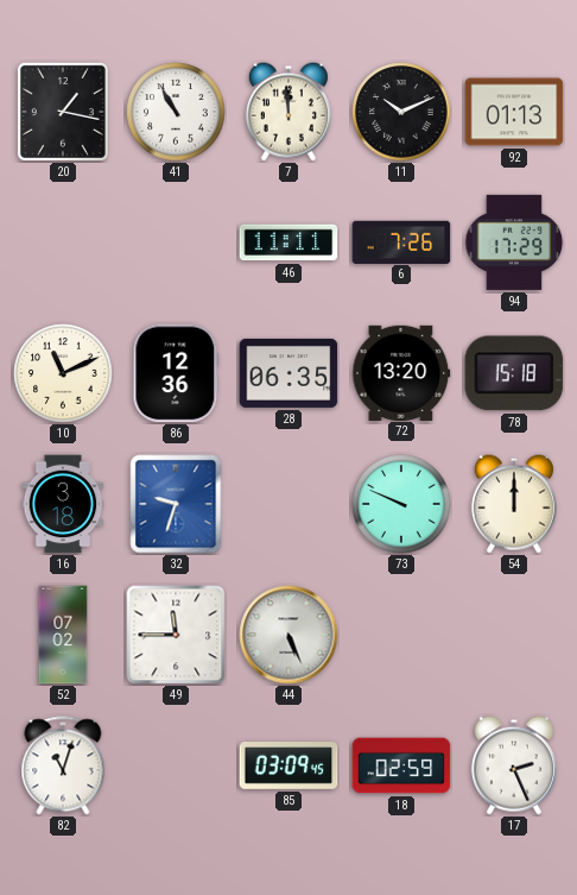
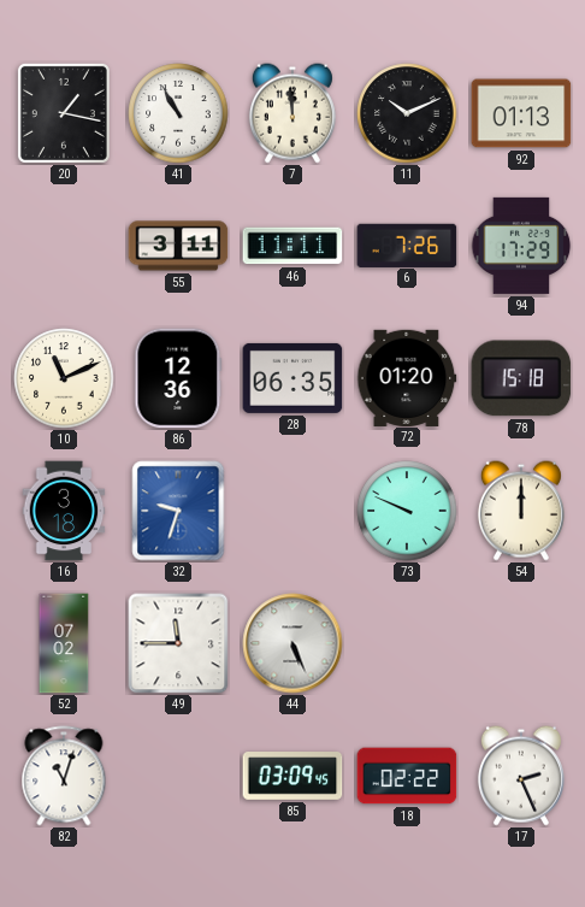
55: none -> 3:11 (178, 246)
72: 13:20 -> 01:20 (407, 377)
18: 02:59 -> 02:22 (407, 776)
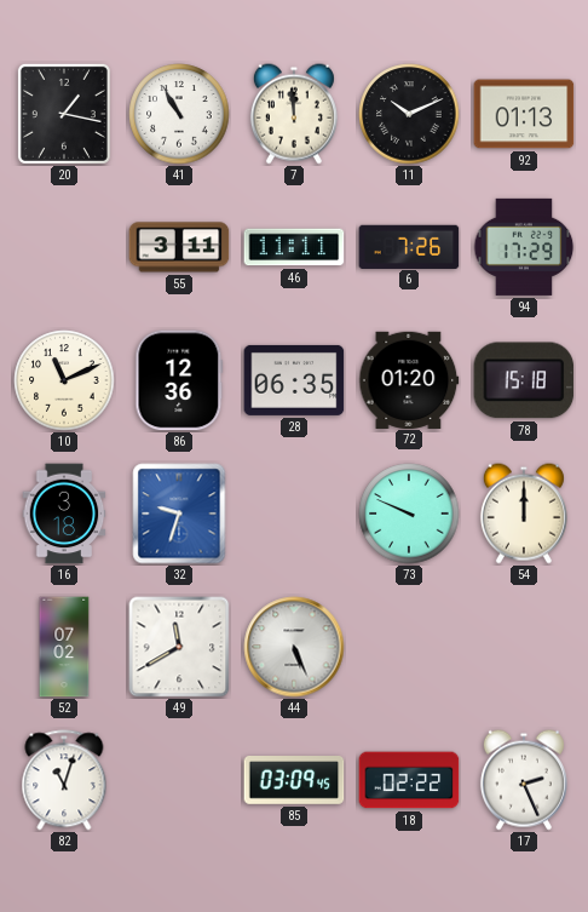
49: 11:45 -> 11:40 (179, 647)
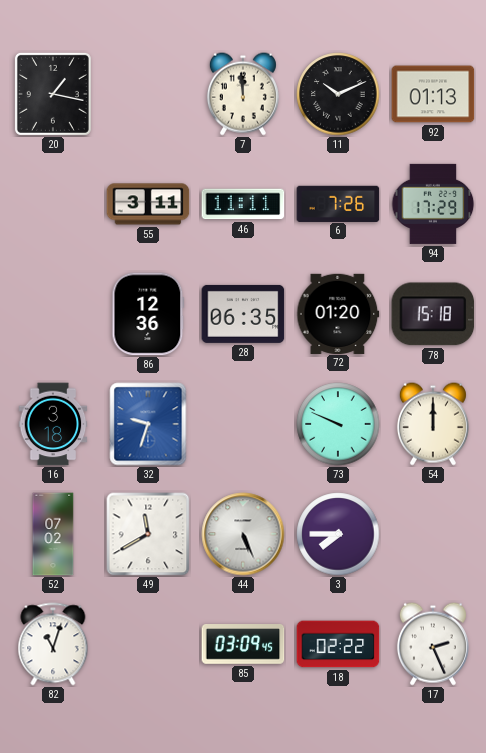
41: 10:55 -> none (179, 114)
10: 11:11 -> none (64, 380)
3: none -> 7:45 (338, 534)
